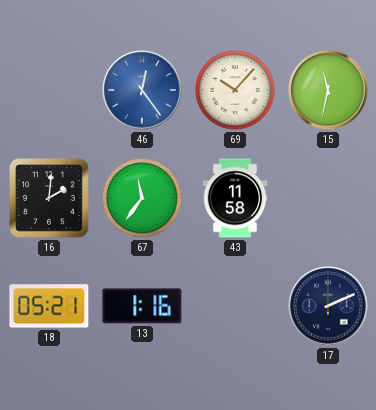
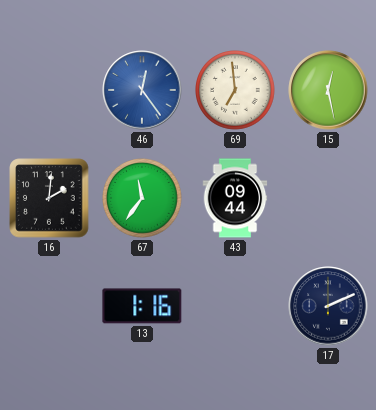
69: 10:07 -> 6:59 (236, 91)
15: 11:32 -> 12:28 (328, 90)
43: 11:58 -> 09:44 (235, 198)
18: 05:21 -> none (49, 306)
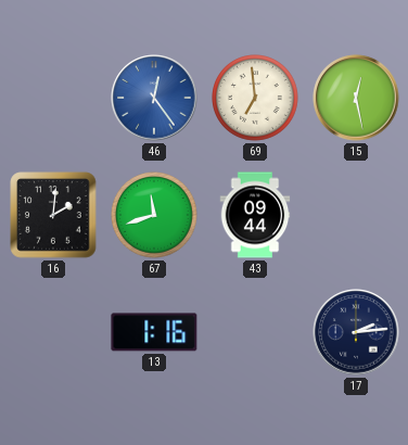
67: 11:36 -> 11:42 (155, 216)
17: 2:11 -> 2:14 (356, 332)
